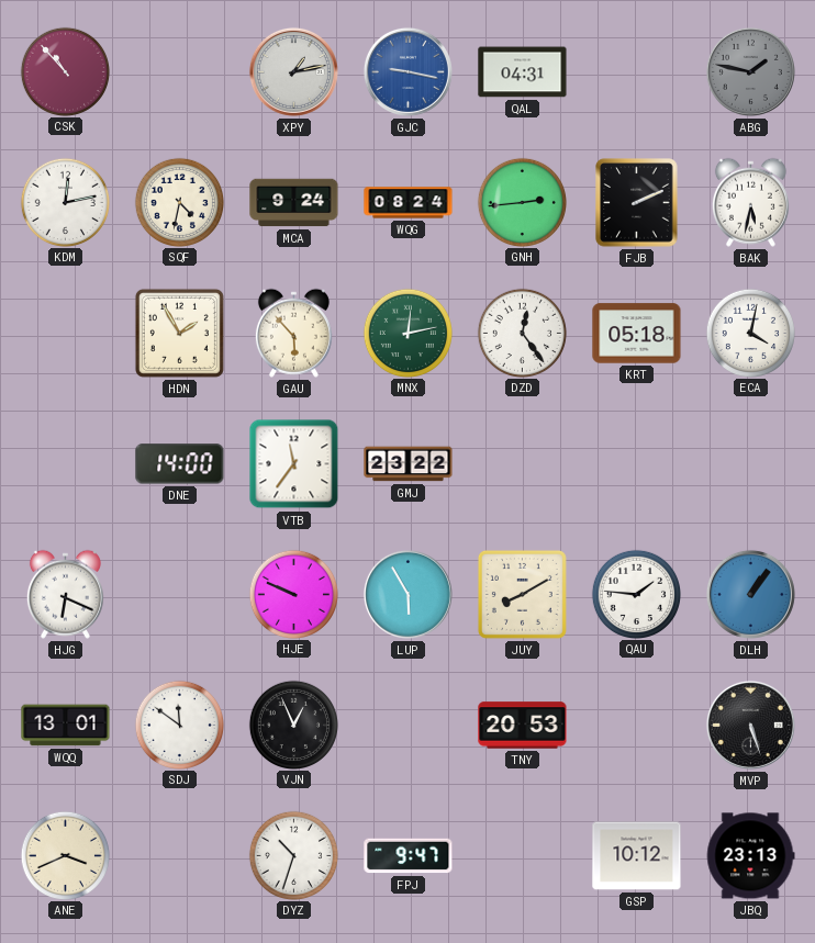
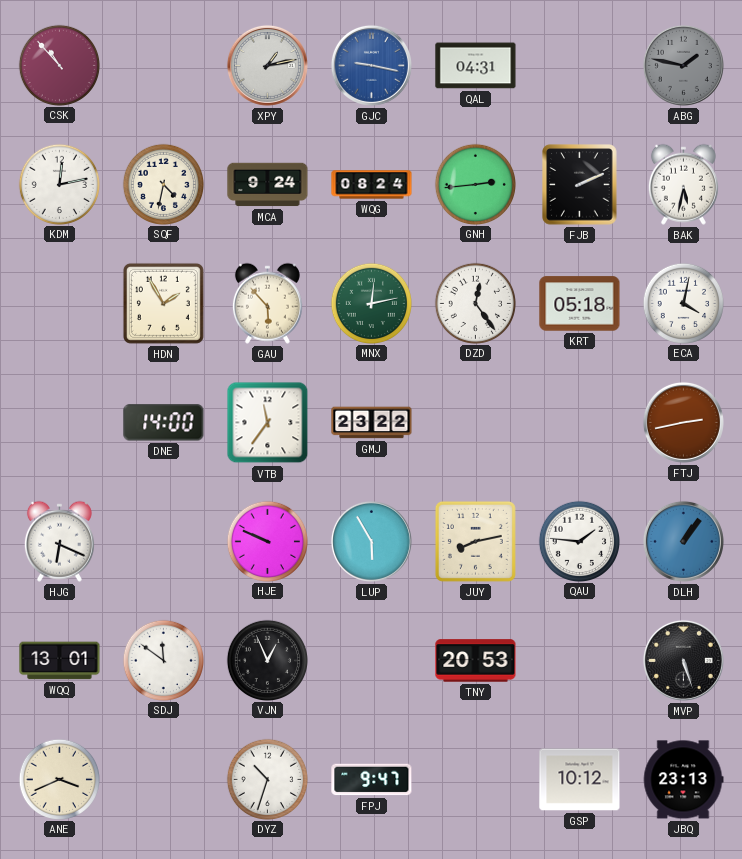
FTJ: none -> 2:43 (683, 422)
JUY: 8:10 -> 8:13 (475, 541)
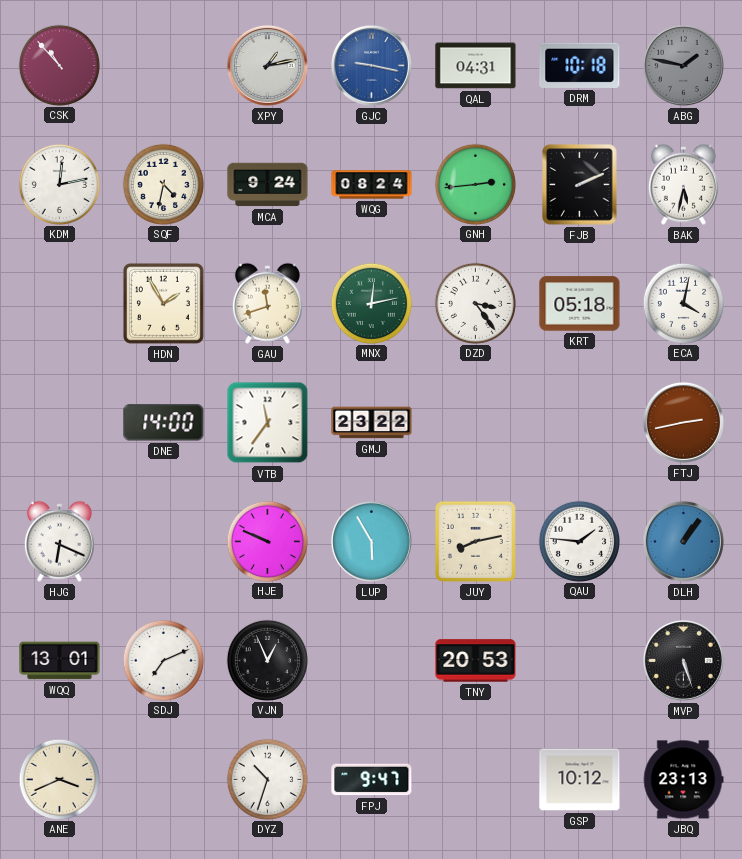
DRM: none -> 10:18 (580, 65)
GAU: 5:53 -> 11:42 (267, 303)
DZD: 12:24 -> 3:24 (475, 303)
SDJ: 11:51 -> 7:11 (163, 660)
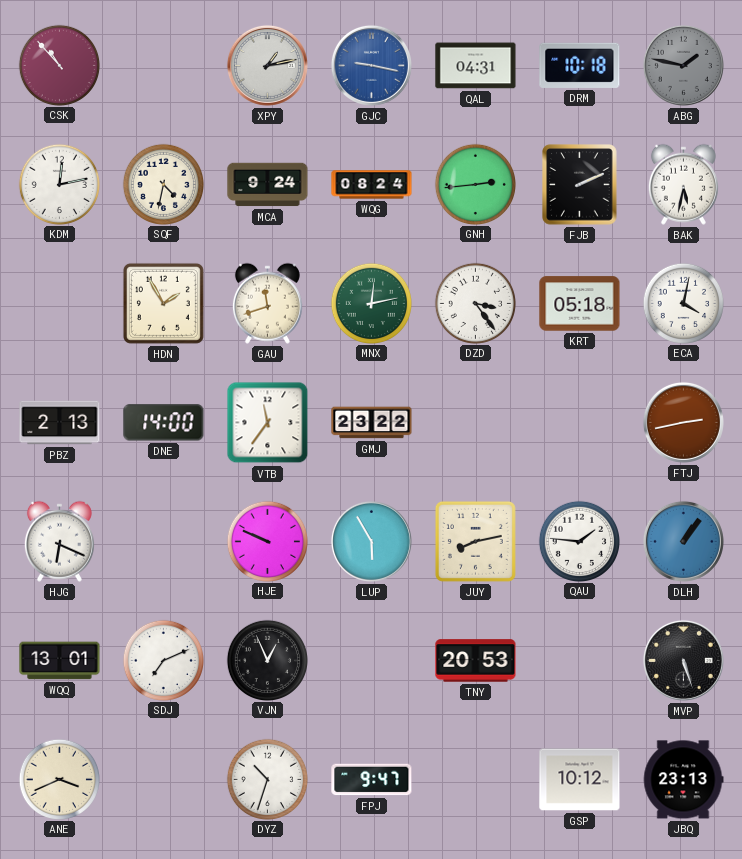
PBZ: none -> 2:13 (60, 423)
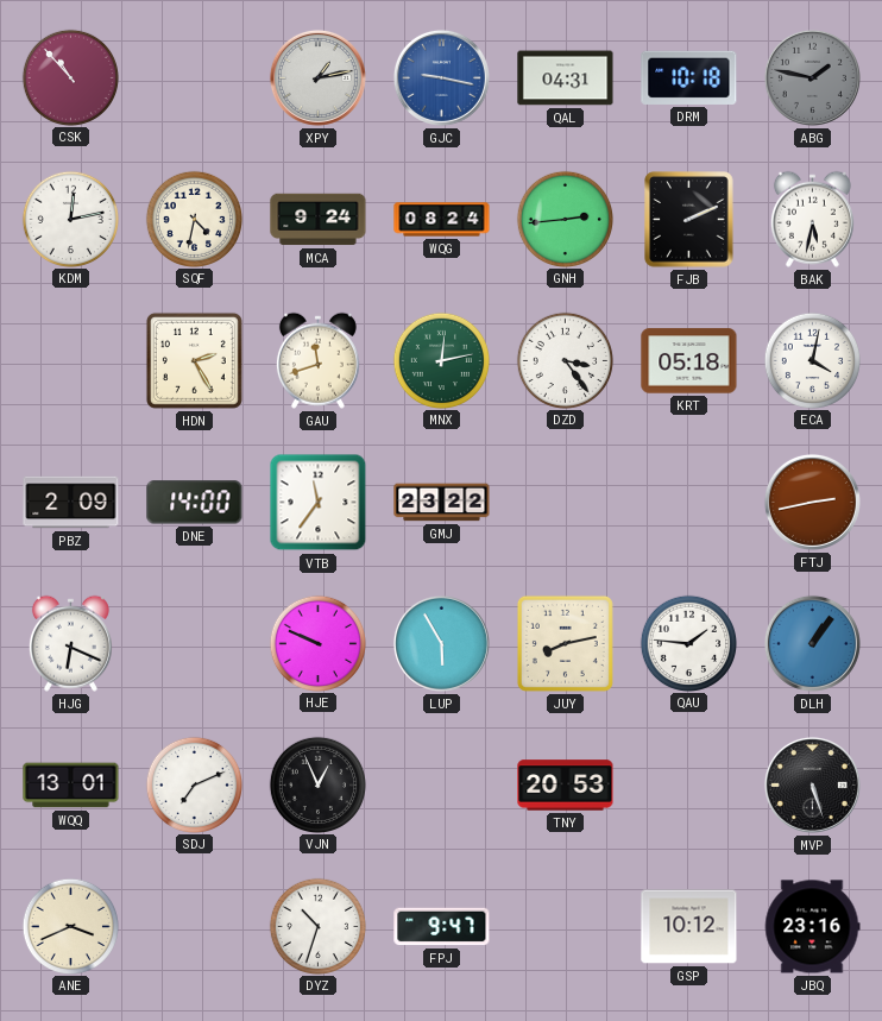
HDN: 1:55 -> 2:25 (194, 360)
PBZ: 2:13 -> 2:09 (71, 503)
JBQ: 23:13 -> 23:16 (812, 927)
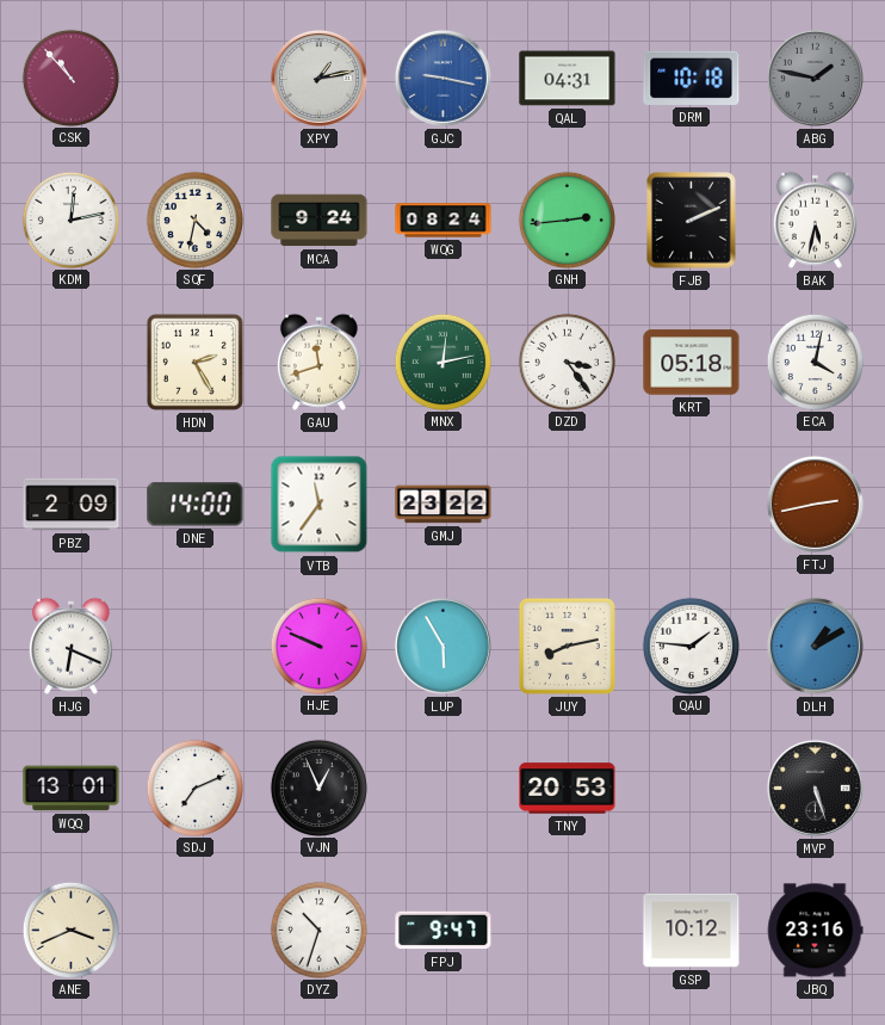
DLH: 1:06 -> 1:10 (815, 646)
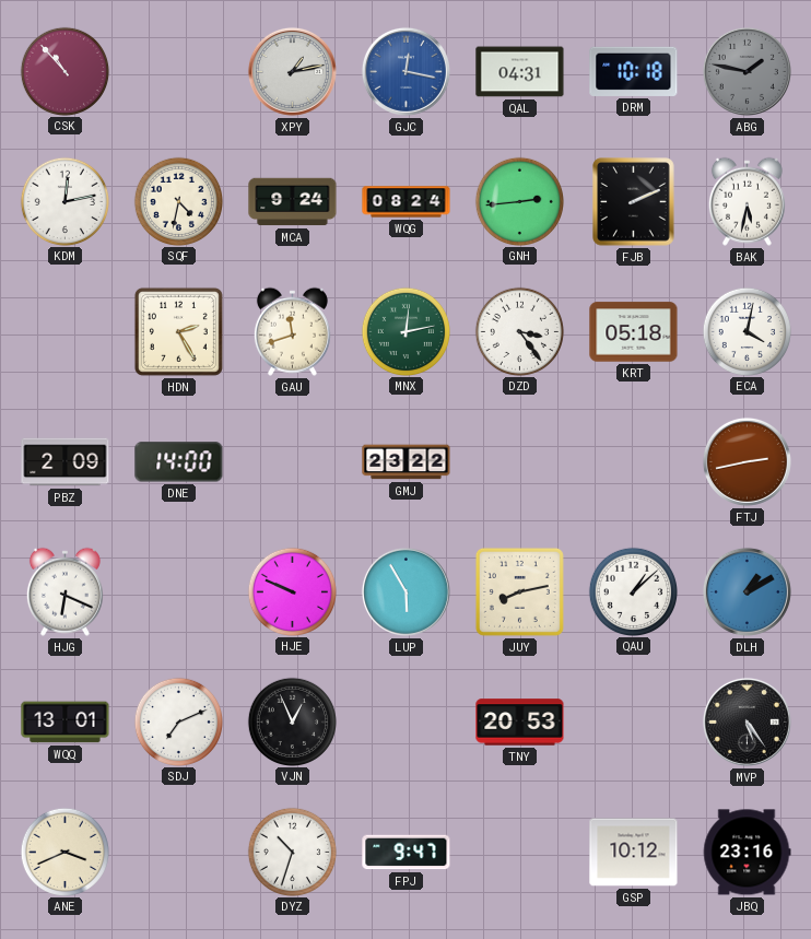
GJC: 9:17 -> 12:17 (405, 71)
VTB: 11:36 -> none (320, 505)
QAU: 1:46 -> 1:08 (633, 591)
MVP: 5:27 -> 5:24 (747, 721)
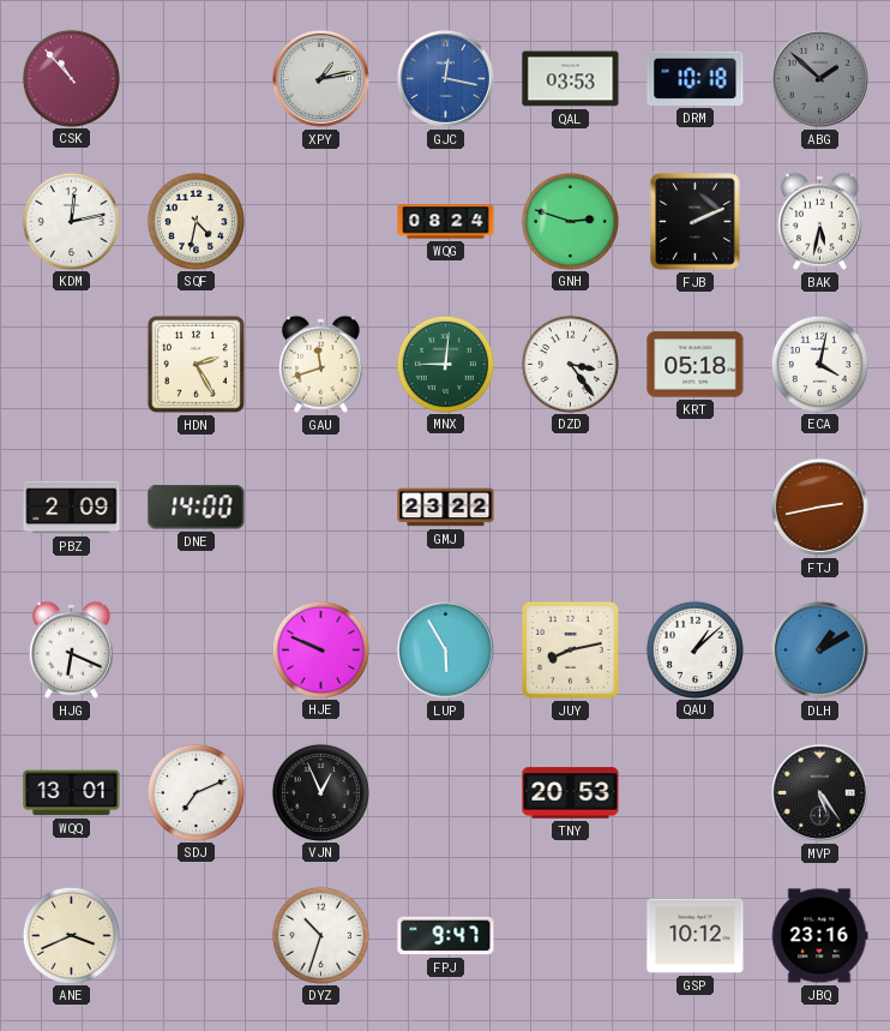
QAL: 04:31 -> 03:53 (571, 79)
ABG: 1:47 -> 1:52 (819, 78)
MCA: 9:24 -> none (293, 202)
GNH: 2:44 -> 2:48 (570, 221)
MNX: 12:13 -> 9:01 (445, 364)
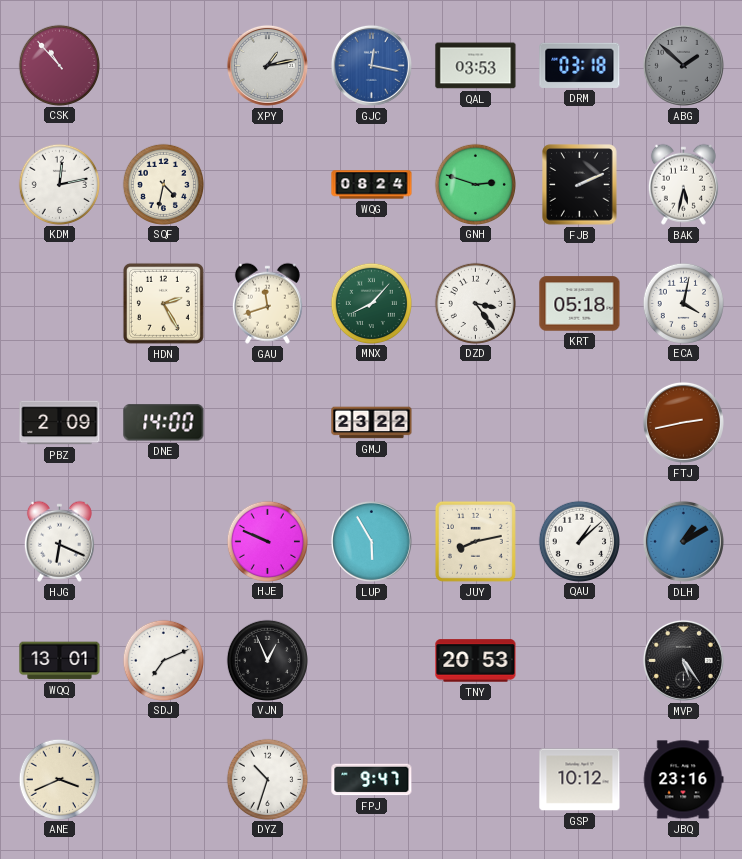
DRM: 10:18 -> 03:18 (580, 65)
MNX: 9:01 -> 8:07 (371, 303)
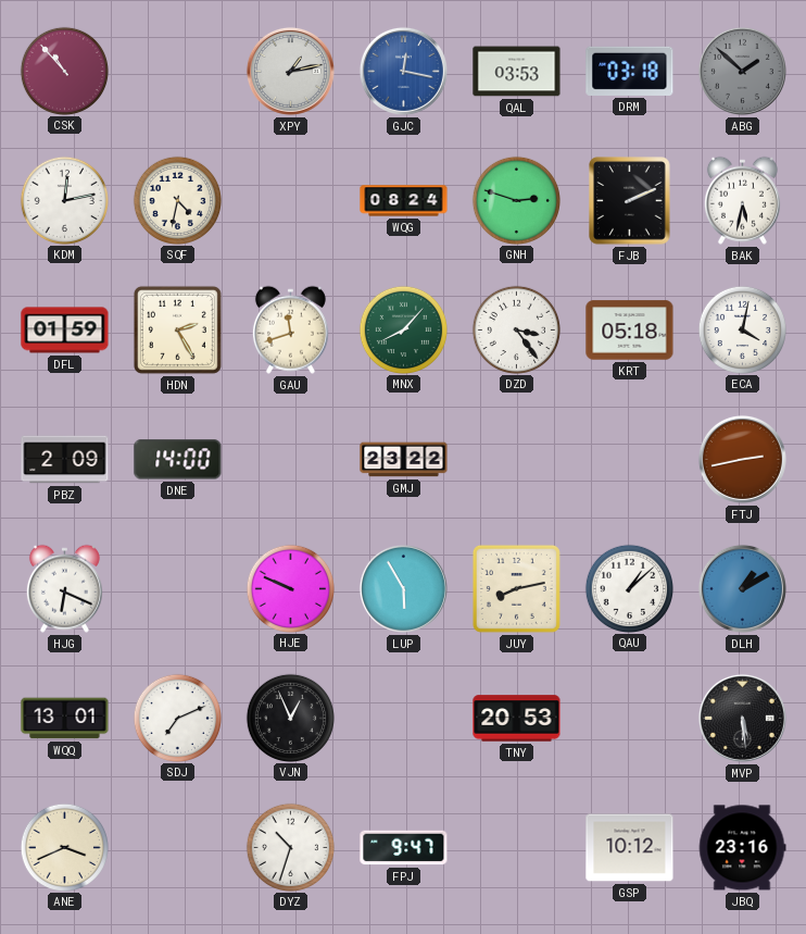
DFL: none -> 01:59 (65, 331)
MVP: 5:24 -> 5:29 (742, 718)
